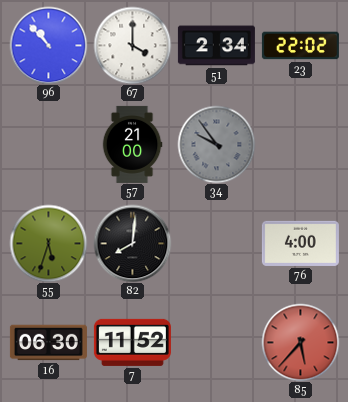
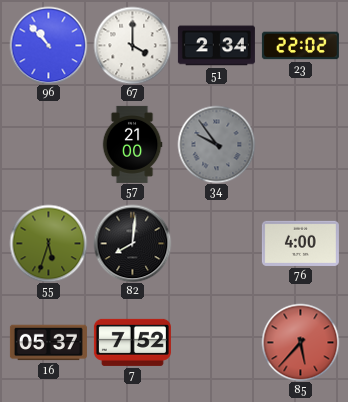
16: 06:30 -> 05:37 (48, 343)
7: 11:52 -> 7:52 (132, 342)
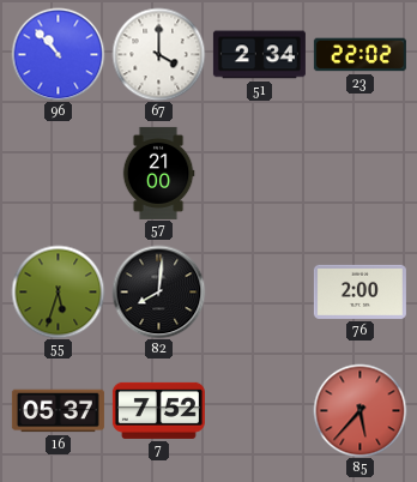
34: 9:54 -> none (216, 144)
76: 4:00 -> 2:00 (359, 291)
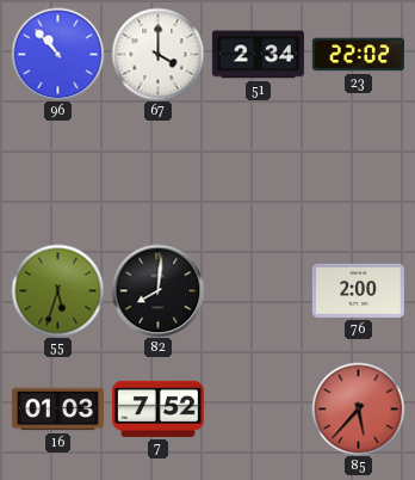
57: 21:00 -> none (158, 173)
16: 05:37 -> 01:03 (57, 410)
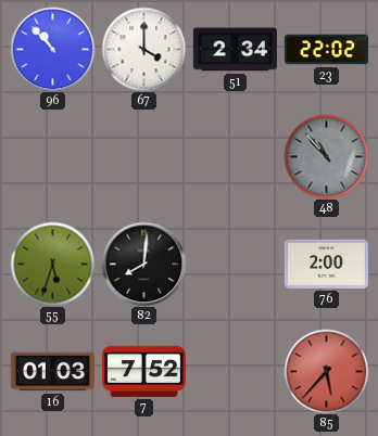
48: none -> 10:53 (326, 156)
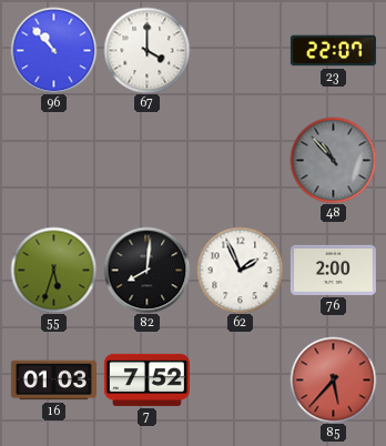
51: 2:34 -> none (235, 50)
23: 22:02 -> 22:07 (333, 51)
62: none -> 1:56 (240, 270)
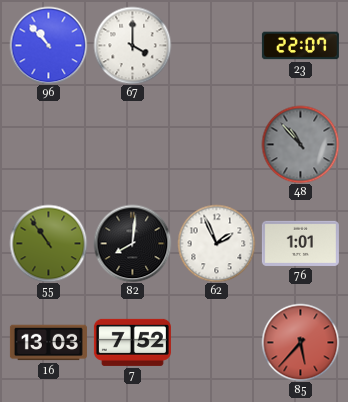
55: 5:33 -> 10:54 (48, 243)
76: 2:00 -> 1:01 (300, 243)
16: 01:03 -> 13:03 (48, 343)
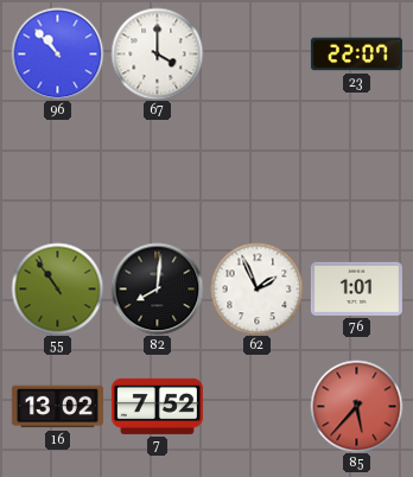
48: 10:53 -> none (300, 144)
16: 13:03 -> 13:02 (57, 407)
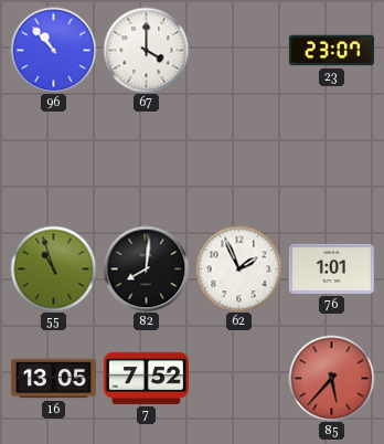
23: 22:07 -> 23:07 (331, 51)
55: 10:54 -> 10:57 (53, 268)
16: 13:02 -> 13:05 (53, 379)
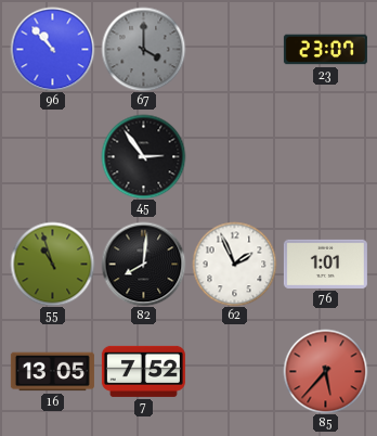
67 dial: white -> grey (143, 49)
45: none -> 2:54 (143, 156)
